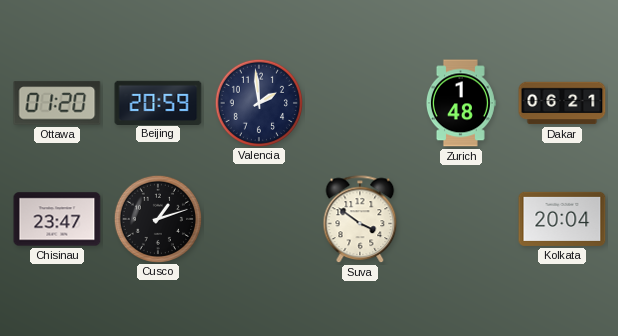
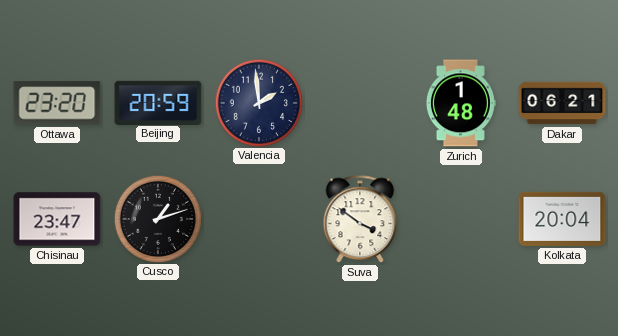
Ottawa: 01:20 -> 23:20 (57, 103)
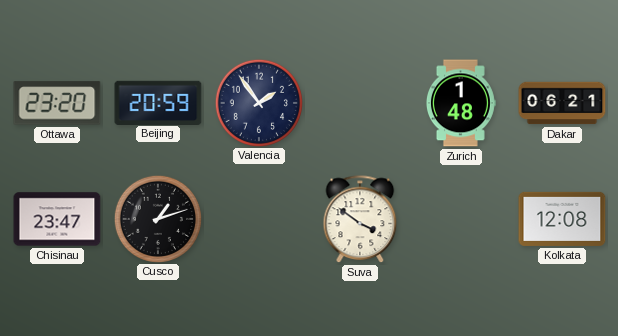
Valencia: 1:59 -> 1:54 (258, 102)
Kolkata: 20:04 -> 12:08 (562, 219)
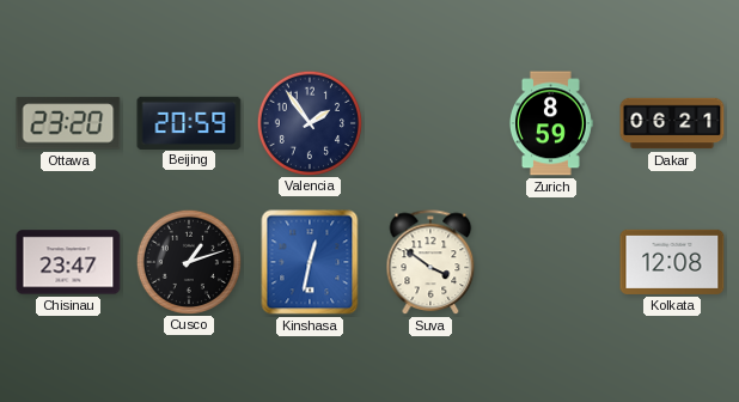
Zurich: 1:48 -> 8:59 (550, 123)
Kinshasa: none -> 12:32 (310, 262)
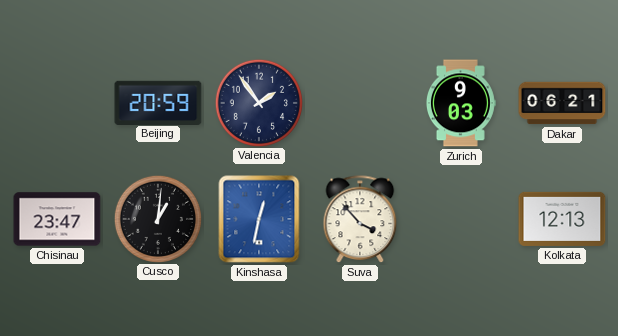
Ottawa: 23:20 -> none (68, 123)
Zurich: 8:59 -> 9:03 (460, 103)
Cusco: 1:12 -> 1:01 (157, 218)
Suva: 3:51 -> 3:53 (360, 220)
Kolkata: 12:08 -> 12:13 (562, 219)
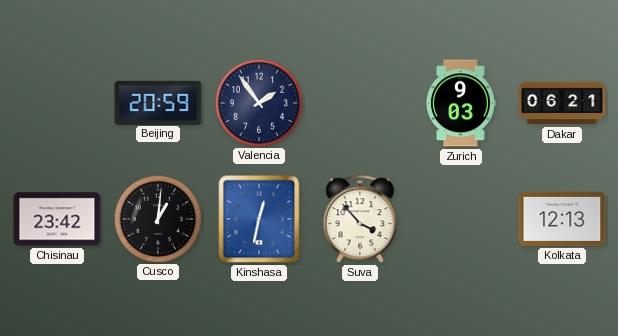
Chisinau: 23:47 -> 23:42 (57, 219)
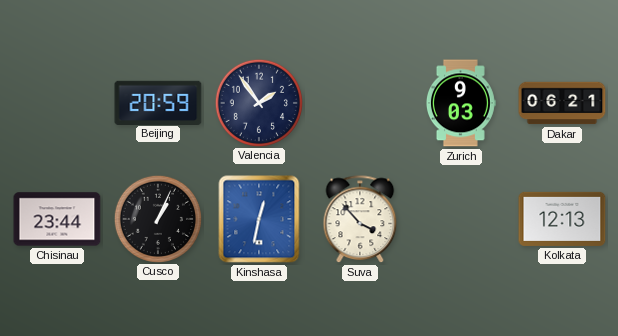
Chisinau: 23:42 -> 23:44 (57, 219)
Cusco: 1:01 -> 1:04 (157, 218)
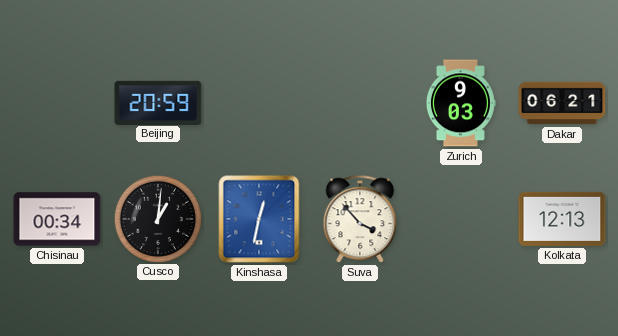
Valencia: 1:54 -> none (258, 102)
Chisinau: 23:44 -> 00:34 (57, 219)
Cusco: 1:04 -> 1:01 (157, 218)
